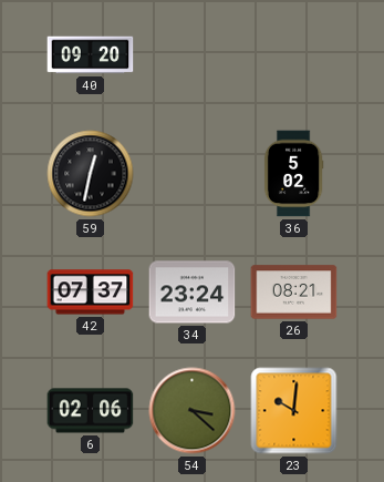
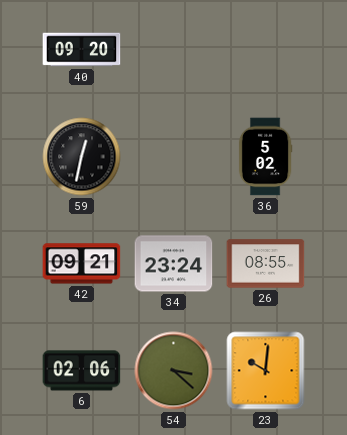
42: 07:37 -> 09:21 (82, 264)
26: 08:21 -> 08:55 (266, 264)
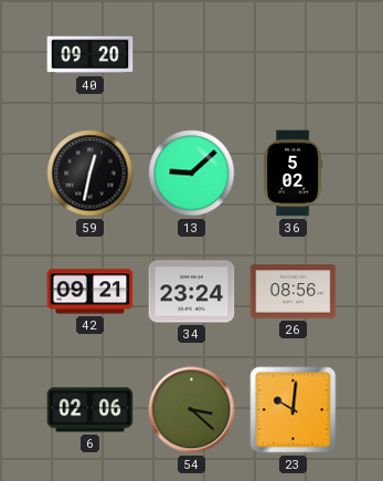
13: none -> 9:08 (192, 174)
26: 08:55 -> 08:56 (294, 292)
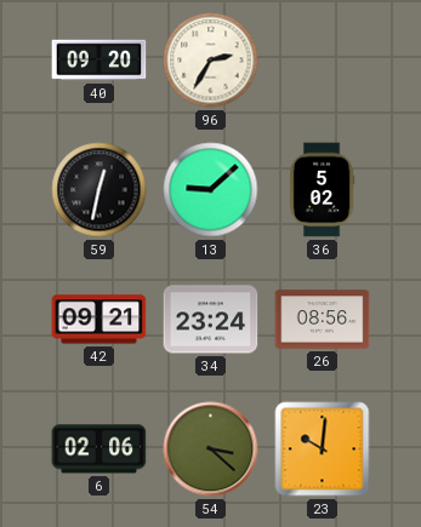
96: none -> 2:35 (211, 61)
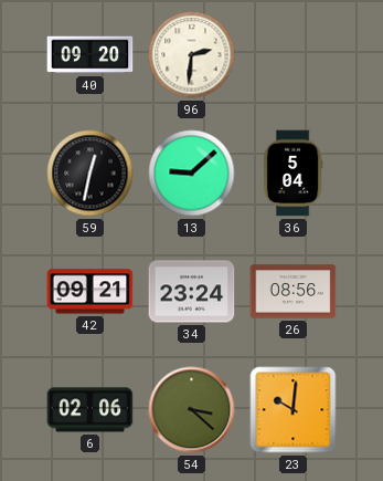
96: 2:35 -> 2:31 (192, 55)
36: 5:02 -> 5:04 (292, 174)
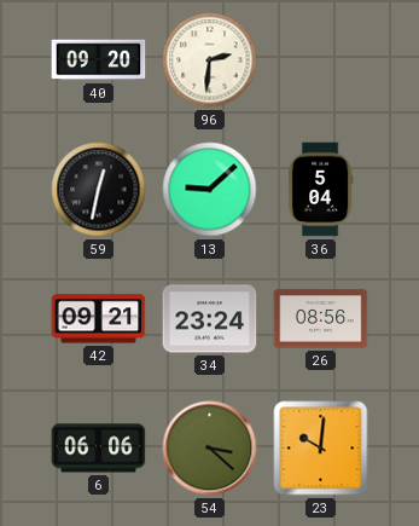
6: 02:06 -> 06:06 (99, 449)
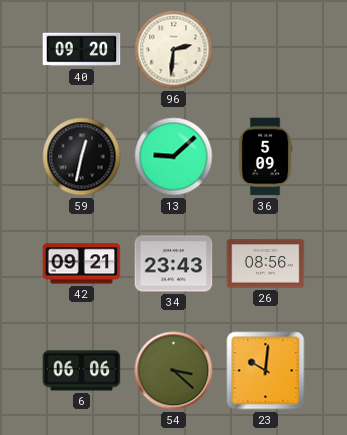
36: 5:04 -> 5:09 (265, 157)
34: 23:24 -> 23:43 (174, 264)
